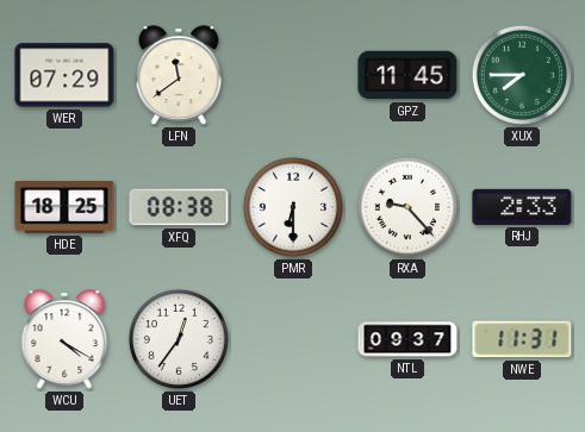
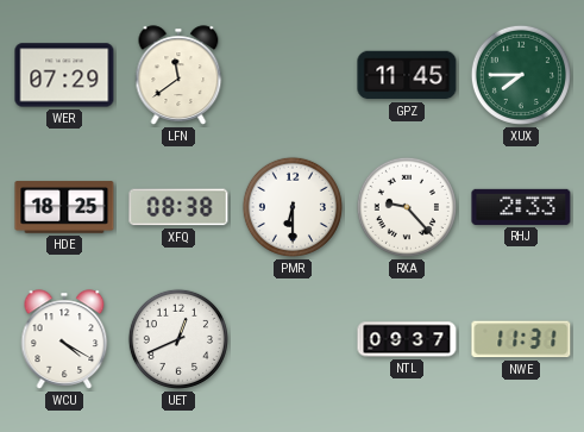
UET: 12:36 -> 12:41 (178, 339)
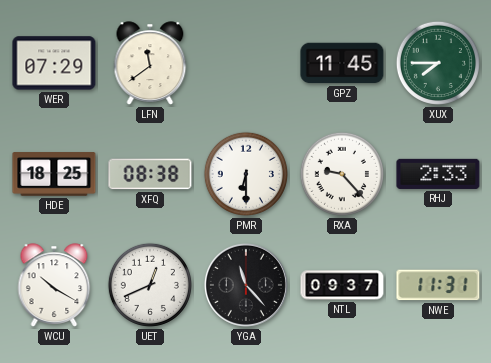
WCU: 4:20 -> 10:20 (54, 285)
YGA: none -> 11:23 (246, 285)
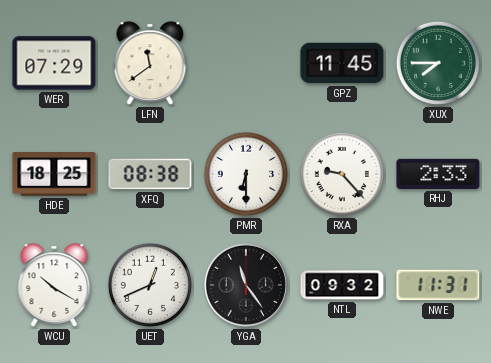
YGA: 11:23 -> 11:24 (246, 285)
NTL: 09:37 -> 09:32 (342, 285)
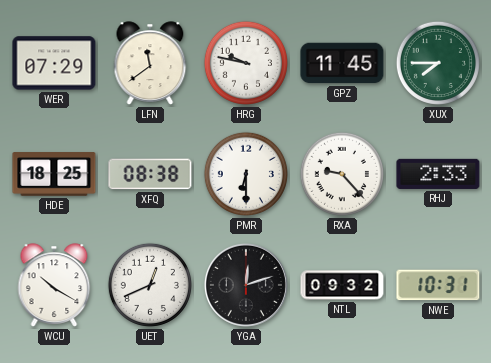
HRG: none -> 9:47 (246, 63)
YGA: 11:24 -> 12:12 (246, 285)
NWE: 11:31 -> 10:31 (438, 285)
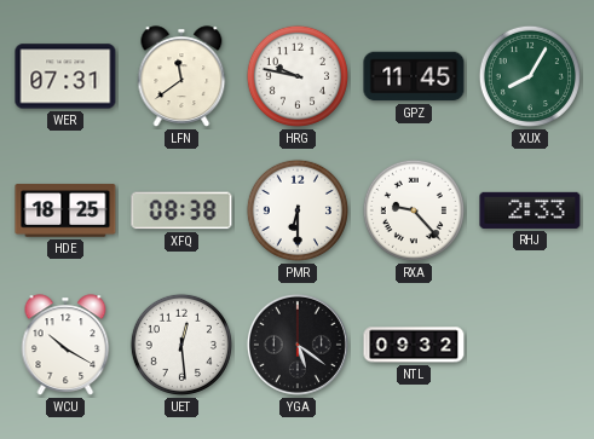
WER: 07:29 -> 07:31 (65, 76)
XUX: 7:45 -> 8:05 (530, 76)
UET: 12:41 -> 12:29 (181, 345)
YGA: 12:12 -> 5:21 (298, 345)
NWE: 10:31 -> none (438, 285)
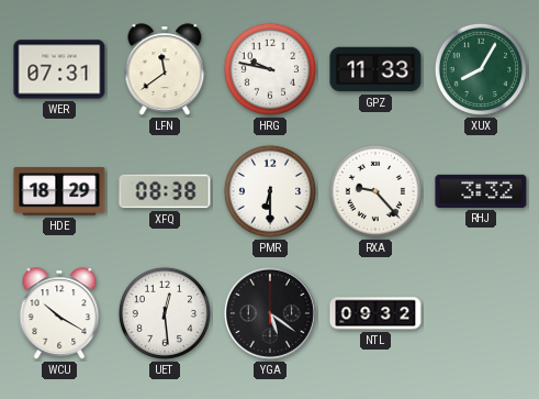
GPZ: 11:45 -> 11:33 (375, 69)
HDE: 18:25 -> 18:29 (59, 191)
RHJ: 2:33 -> 3:32 (481, 191)
